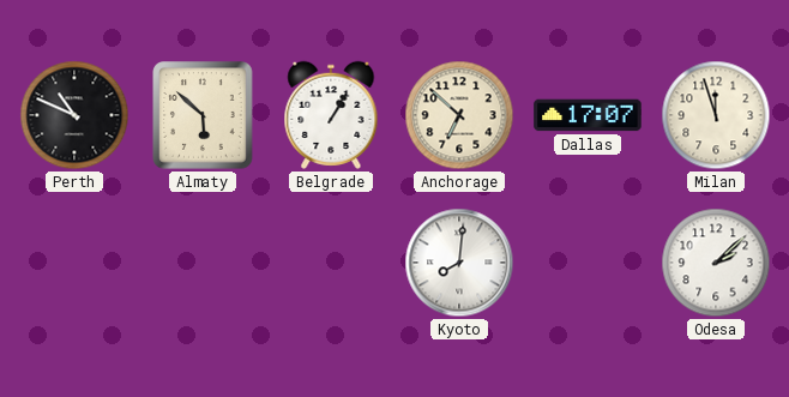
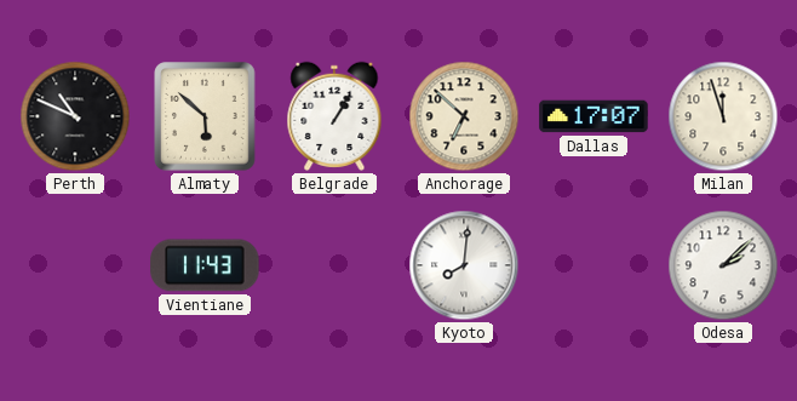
Vientiane: none -> 11:43 (205, 265)
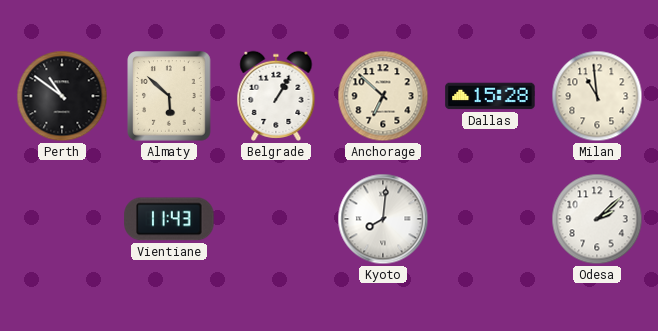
Perth: 10:49 -> 10:51 (62, 96)
Dallas: 17:07 -> 15:28 (490, 96)
Milan: 11:57 -> 10:59 (597, 96)
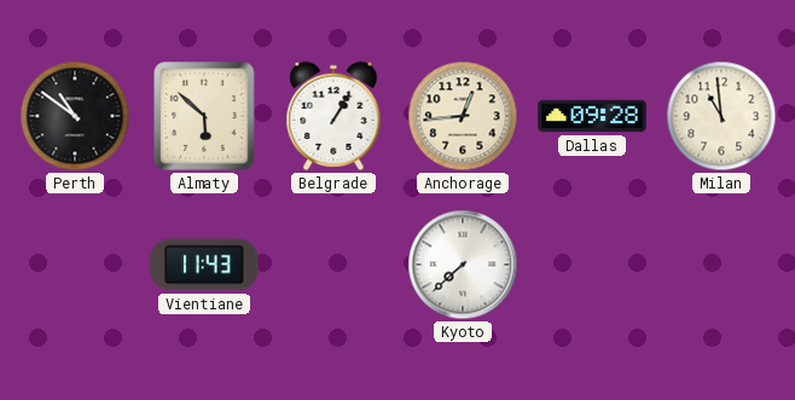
Anchorage: 6:52 -> 12:44 (463, 116)
Dallas: 15:28 -> 09:28 (592, 116)
Kyoto: 8:01 -> 7:38 (463, 265)
Odesa: 2:08 -> none (597, 219)
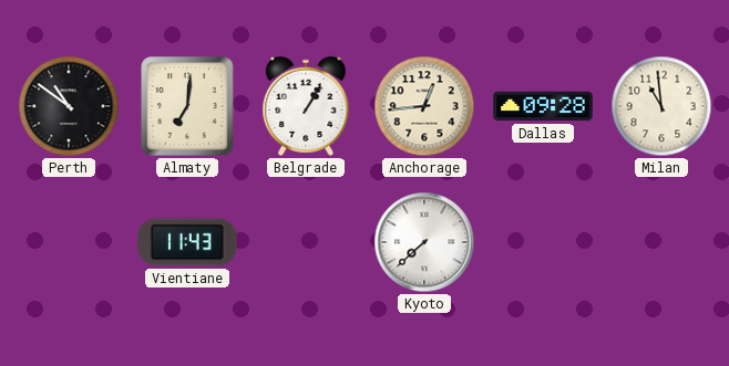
Almaty: 5:52 -> 7:01 (187, 106)
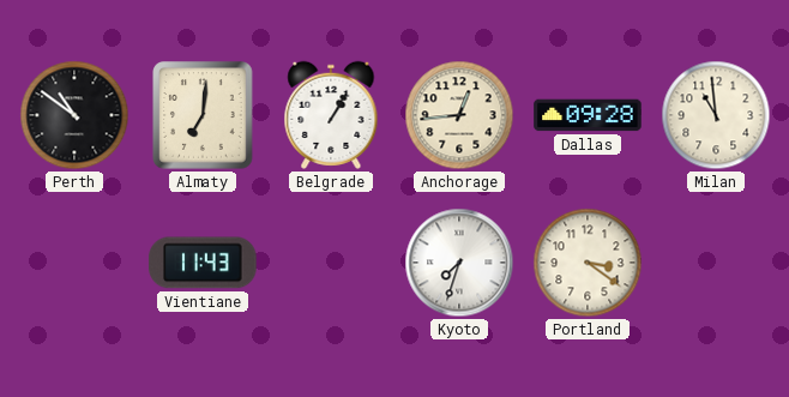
Kyoto: 7:38 -> 7:33 (459, 263)
Portland: none -> 3:21 (588, 263)
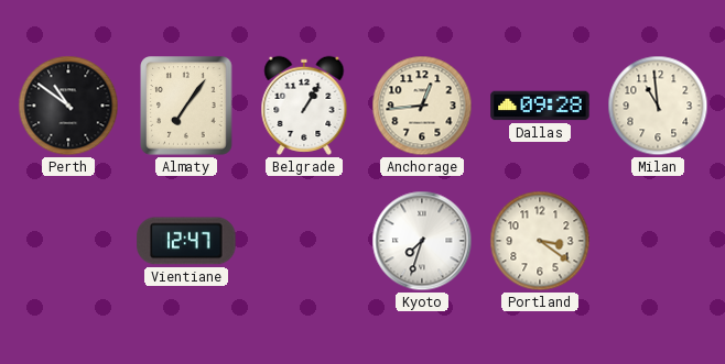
Almaty: 7:01 -> 7:06 (186, 106)
Vientiane: 11:43 -> 12:47 (186, 241)
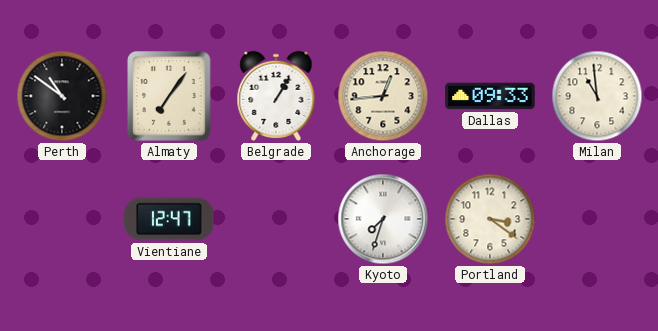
Dallas: 09:28 -> 09:33 (490, 96)
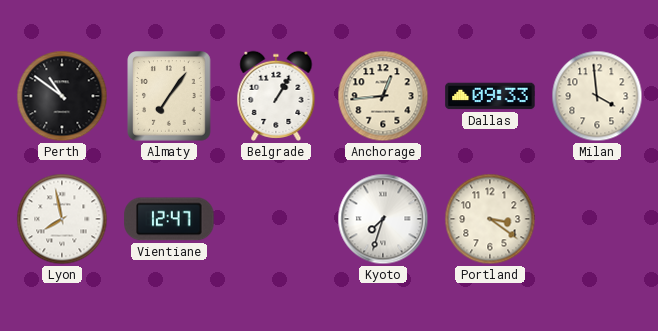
Milan: 10:59 -> 3:59 (597, 96)
Lyon: none -> 7:58 (62, 219)
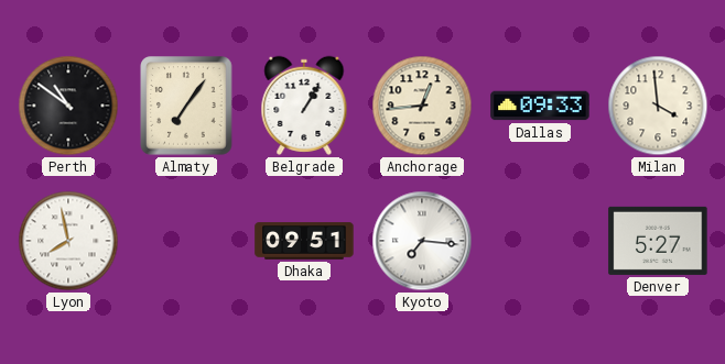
Vientiane: 12:47 -> none (169, 219)
Dhaka: none -> 09:51 (304, 241)
Kyoto: 7:33 -> 7:16 (422, 241)
Portland: 3:21 -> none (490, 219)
Denver: none -> 5:27 (658, 241)
